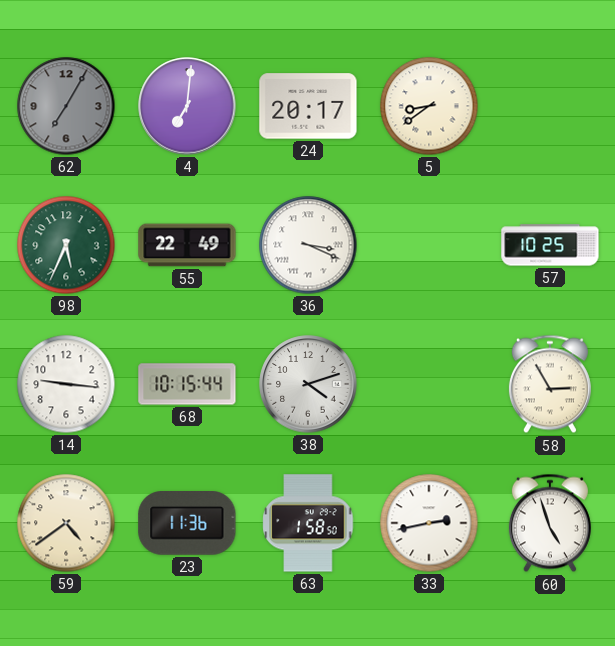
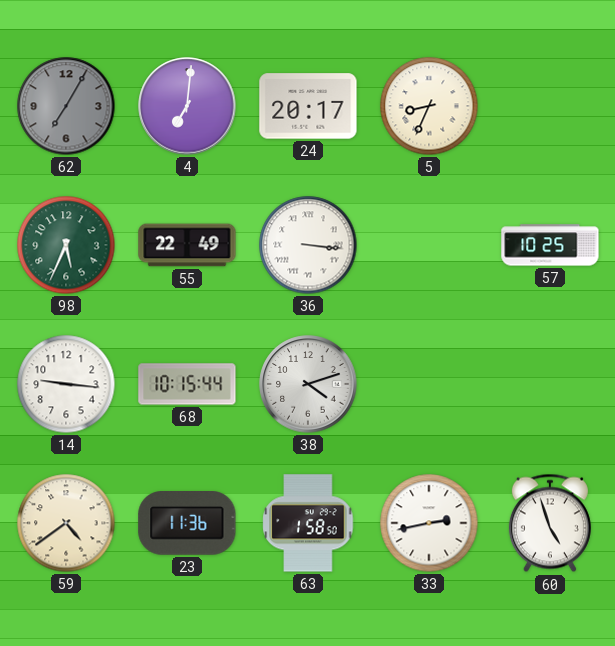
5: 8:39 -> 8:34 (429, 106)
36: 3:19 -> 3:16 (308, 245)
58: 2:55 -> none (550, 384)
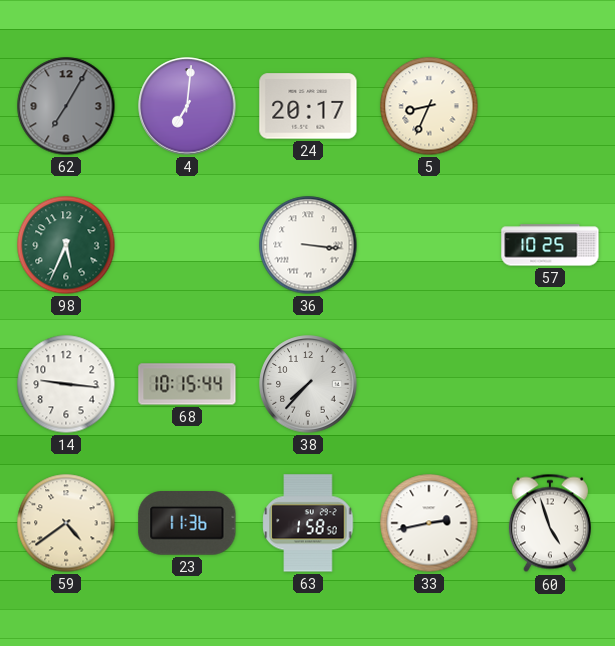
55: 22:49 -> none (187, 245)
38: 4:12 -> 7:37 (308, 384)
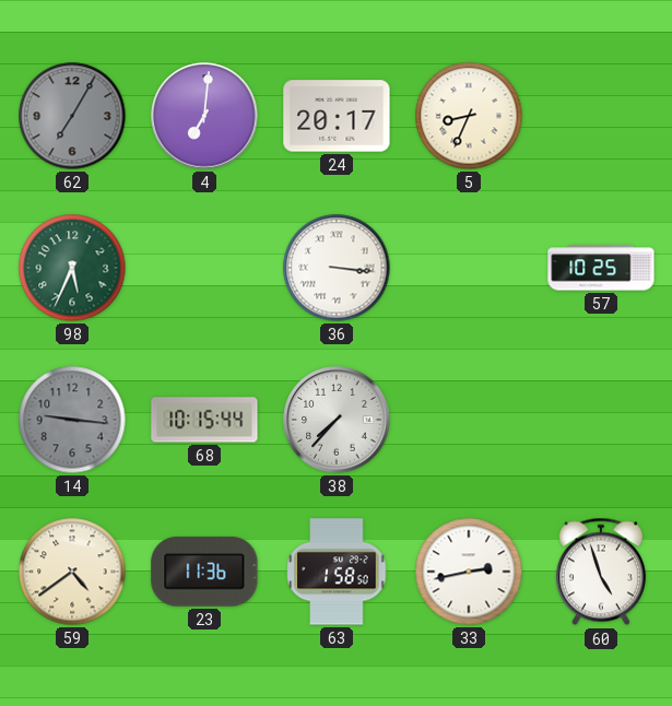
14 dial: white -> grey (72, 420)
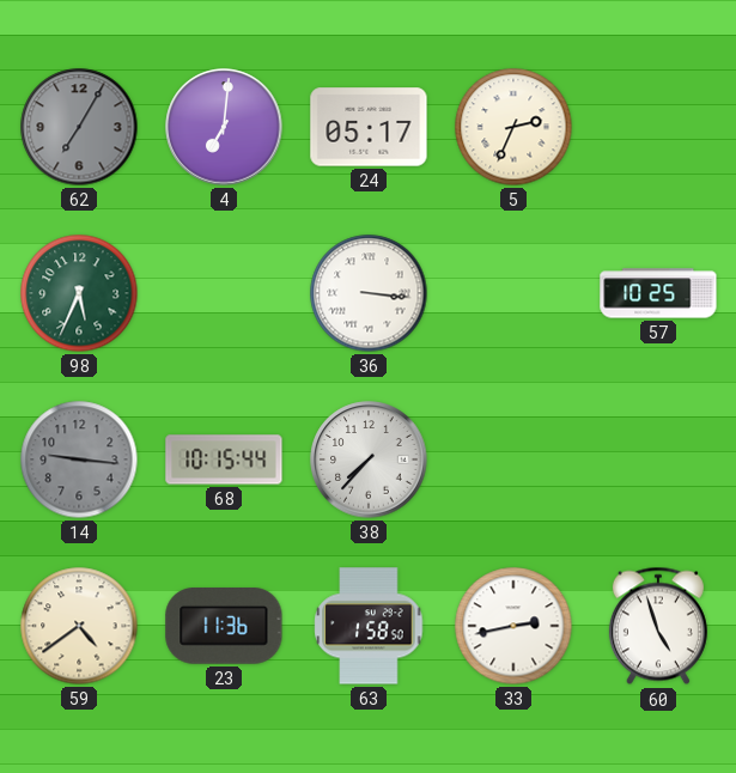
24: 20:17 -> 05:17 (369, 127)
5: 8:34 -> 2:34 (513, 127)
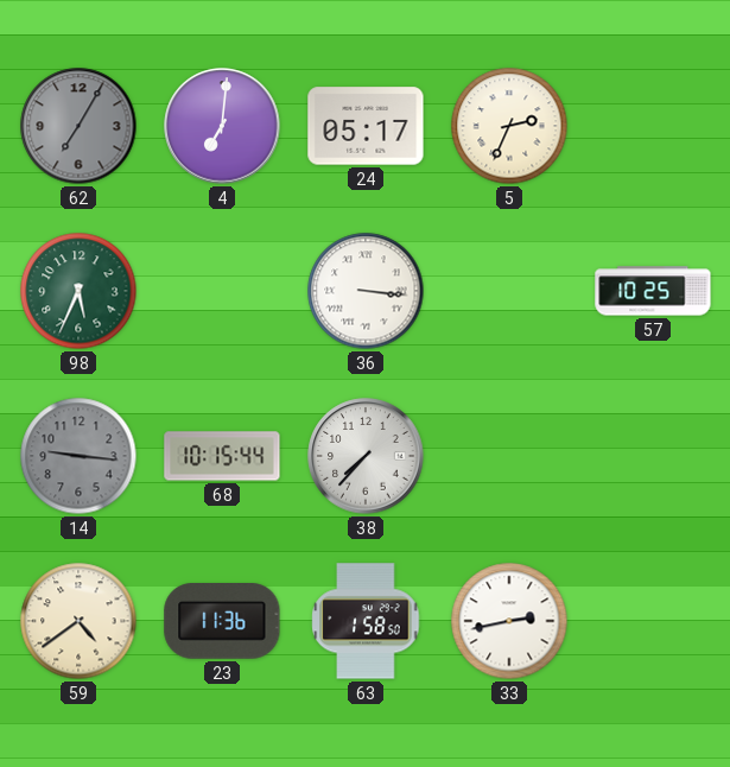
60: 4:57 -> none (658, 626)
